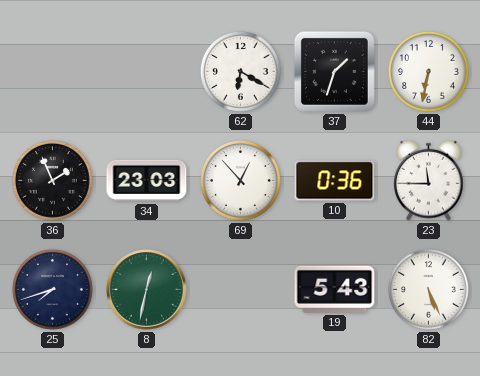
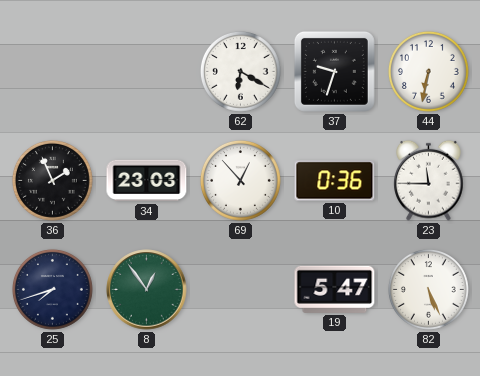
37: 1:33 -> 9:33 (334, 71)
8: 12:32 -> 12:54 (147, 290)
19: 5:43 -> 5:47 (335, 289)
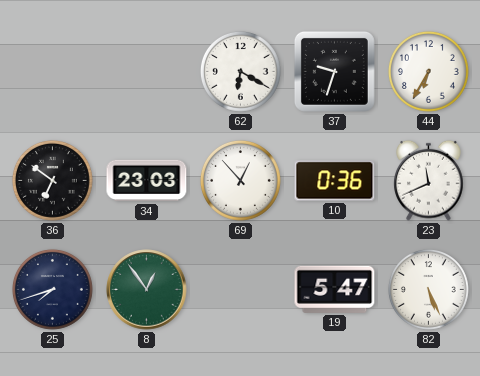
44: 6:32 -> 6:35 (428, 71)
36: 1:56 -> 6:51 (52, 180)
23: 11:45 -> 11:41 (429, 180)
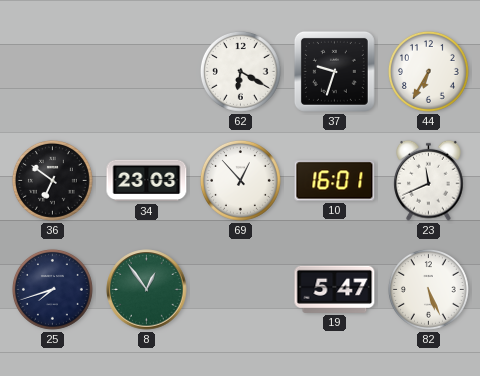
10: 0:36 -> 16:01 (335, 181)
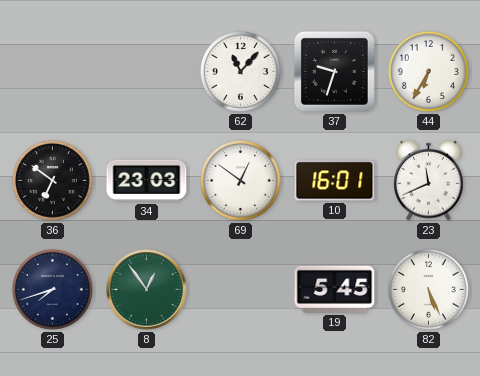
62: 6:20 -> 11:07 (240, 71)
69: 12:53 -> 12:51 (240, 180)
19: 5:47 -> 5:45 (335, 289)
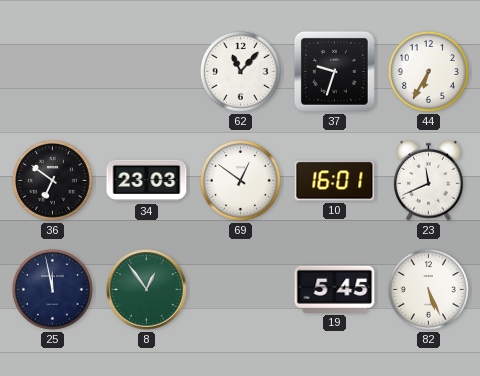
25: 7:42 -> 11:58 (52, 289)
